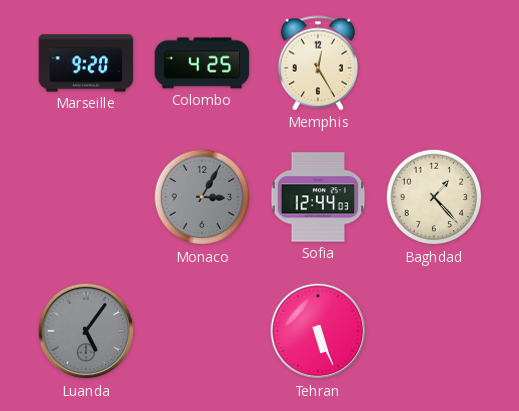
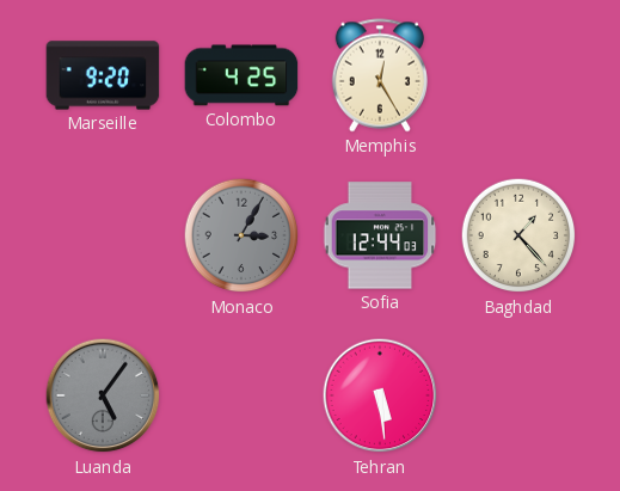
Tehran: 5:26 -> 5:29 (380, 395)
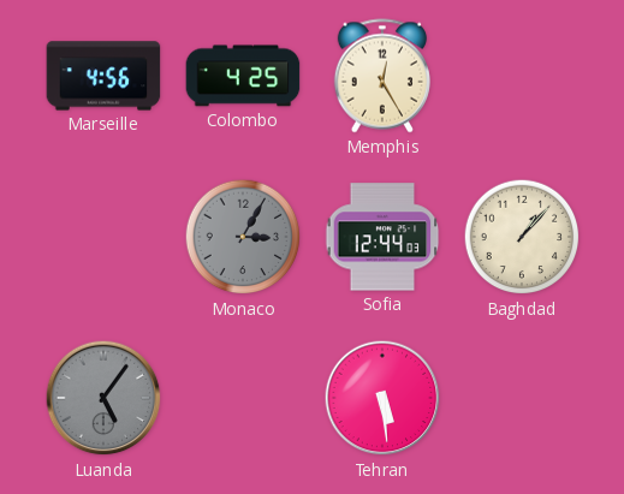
Marseille: 9:20 -> 4:56 (103, 76)
Baghdad: 1:23 -> 1:07 (522, 237)
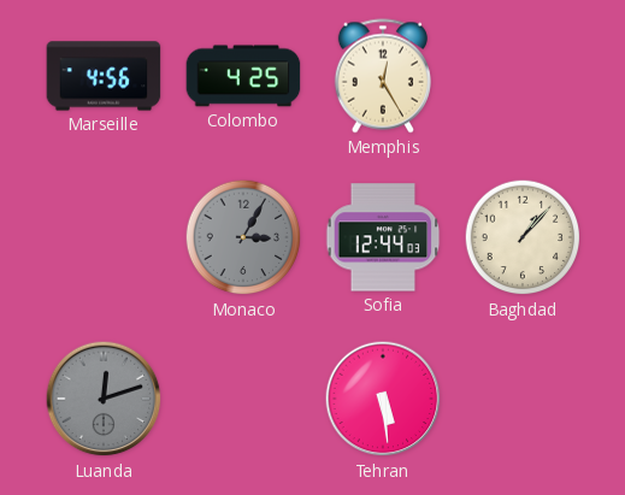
Luanda: 5:06 -> 12:12 (104, 399)
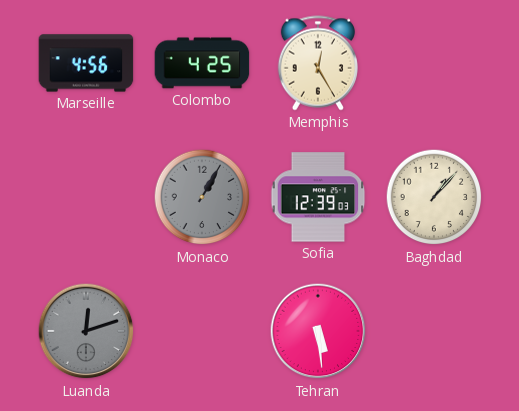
Monaco: 3:05 -> 1:05 (202, 197)
Sofia: 12:44 -> 12:39 (318, 197)
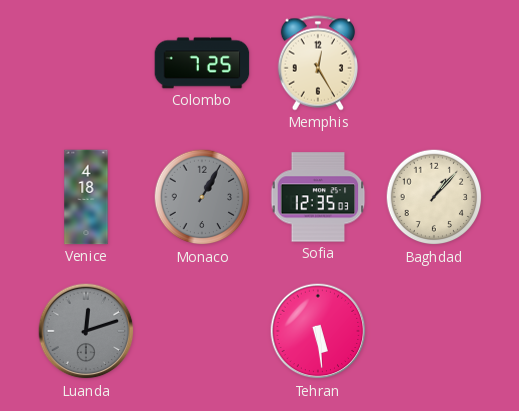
Marseille: 4:56 -> none (86, 63)
Colombo: 4:25 -> 7:25 (202, 63)
Venice: none -> 4:18 (86, 197)
Sofia: 12:39 -> 12:35 (318, 197)
